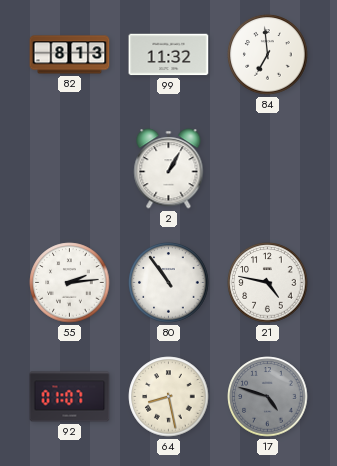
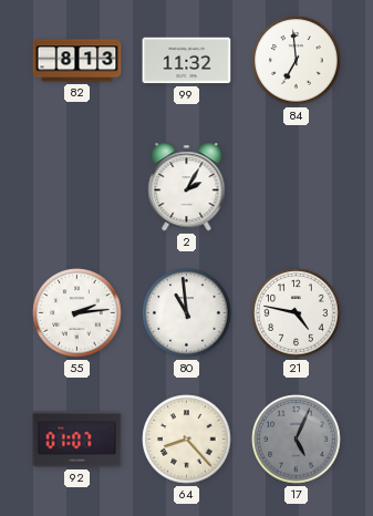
2: 1:05 -> 2:05 (187, 187)
80: 10:54 -> 10:59 (187, 313)
64: 8:28 -> 8:23 (187, 440)
17: 4:48 -> 5:04 (297, 440)
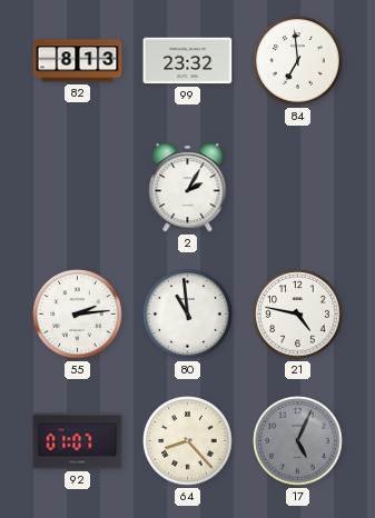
99: 11:32 -> 23:32 (188, 61)
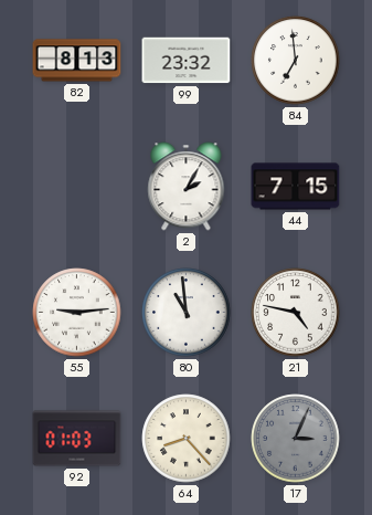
44: none -> 7:15 (296, 187)
55: 2:14 -> 9:14 (77, 313)
92: 01:07 -> 01:03 (77, 439)
17: 5:04 -> 3:04 (296, 439)
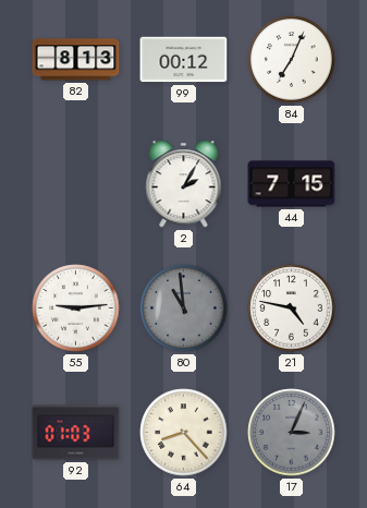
99: 23:32 -> 00:12 (184, 60)
84: 6:59 -> 7:04 (292, 60)
80 dial: white -> grey (184, 309)
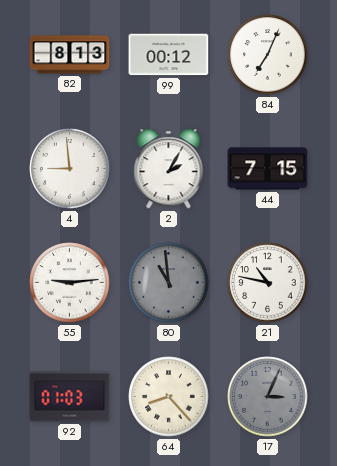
4: none -> 8:59 (70, 169)
21: 4:47 -> 10:47 (268, 283)
